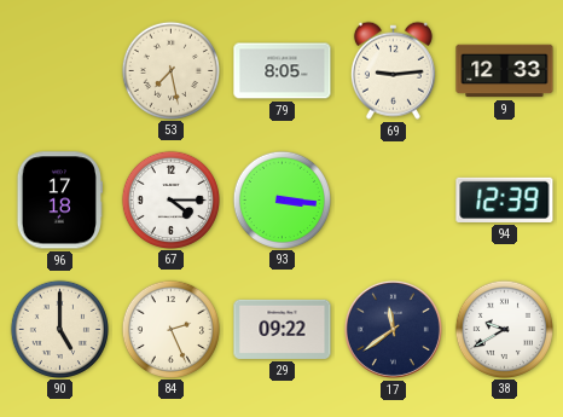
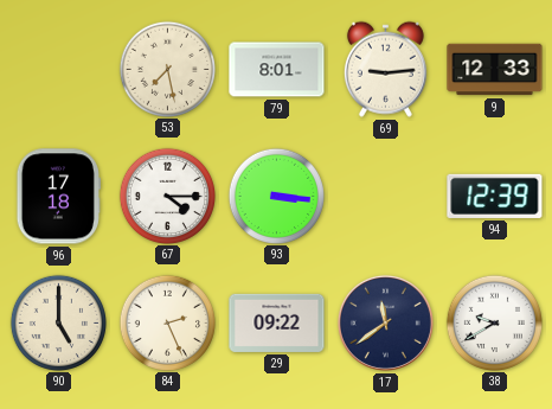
79: 8:05 -> 8:01 (277, 70)
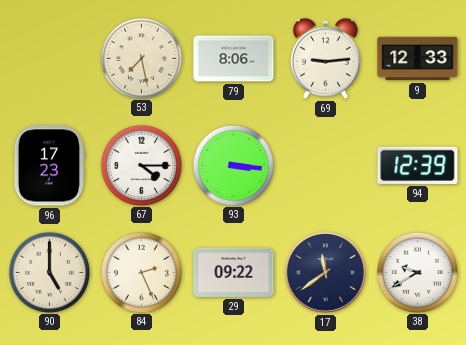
79: 8:01 -> 8:06 (234, 59)
96: 17:18 -> 17:23 (49, 166)
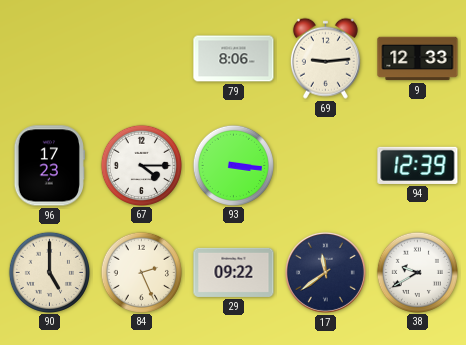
53: 7:28 -> none (141, 58)
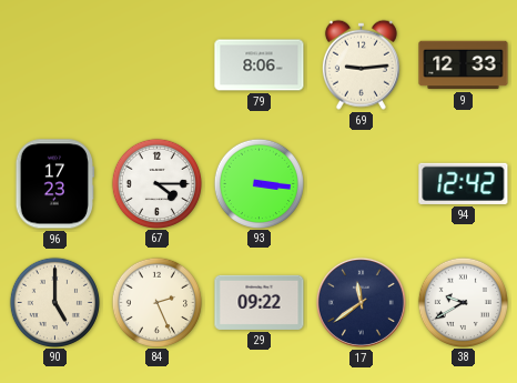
94: 12:39 -> 12:42 (464, 183)
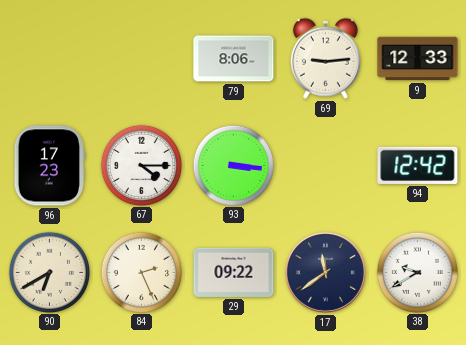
90: 5:00 -> 6:40 (49, 272)
